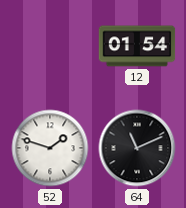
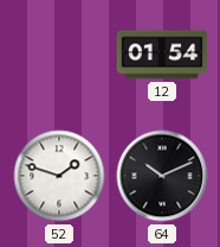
64: 11:11 -> 10:11 (162, 176)
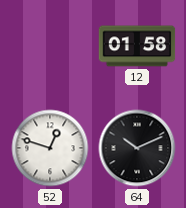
12: 01:54 -> 01:58 (137, 46)
52: 1:48 -> 12:48 (50, 148)
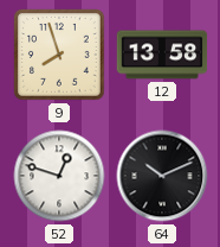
9: none -> 7:57 (60, 56)
12: 01:58 -> 13:58 (162, 55)
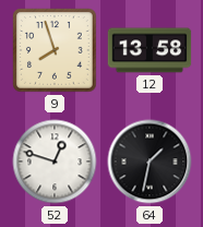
64: 10:11 -> 1:32 (150, 162)
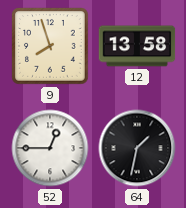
52: 12:48 -> 12:45 (50, 148)
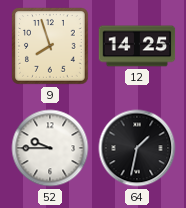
12: 13:58 -> 14:25 (137, 46)
52: 12:45 -> 9:45 (50, 148)
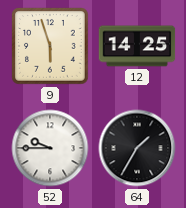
9: 7:57 -> 5:57 (51, 47)
64: 1:32 -> 1:35 (137, 148)
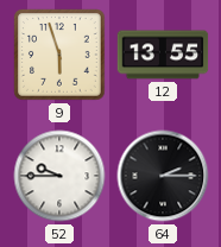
12: 14:25 -> 13:55 (163, 55)
64: 1:35 -> 2:15 (163, 176)
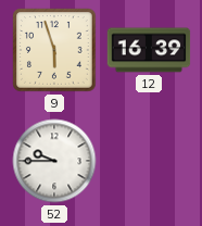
12: 13:55 -> 16:39 (149, 50)
64: 2:15 -> none (163, 176)
